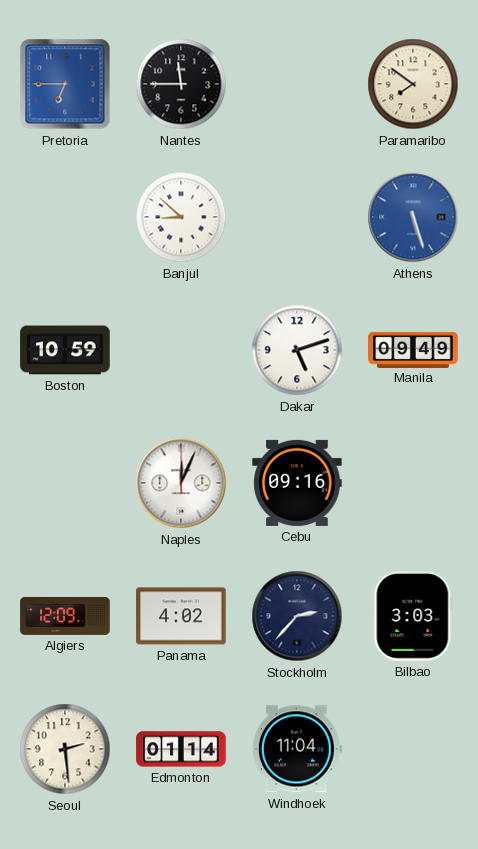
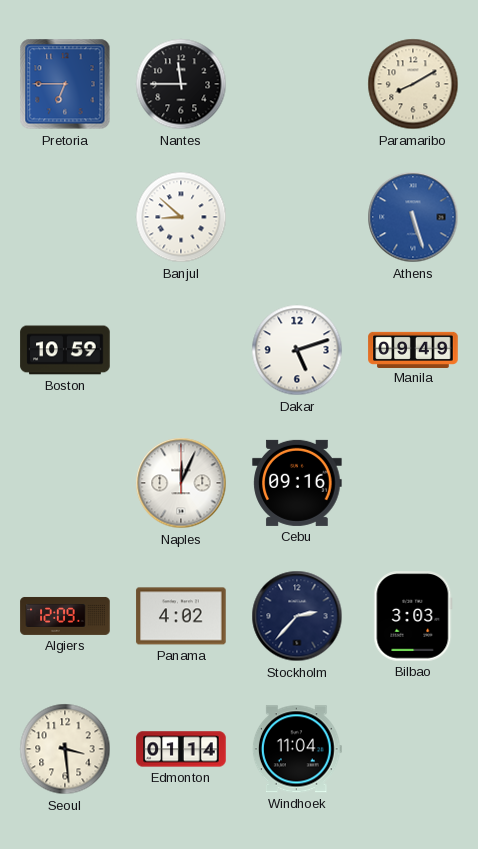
Paramaribo: 7:51 -> 8:10 (413, 84)
Seoul: 2:29 -> 3:29 (65, 749)
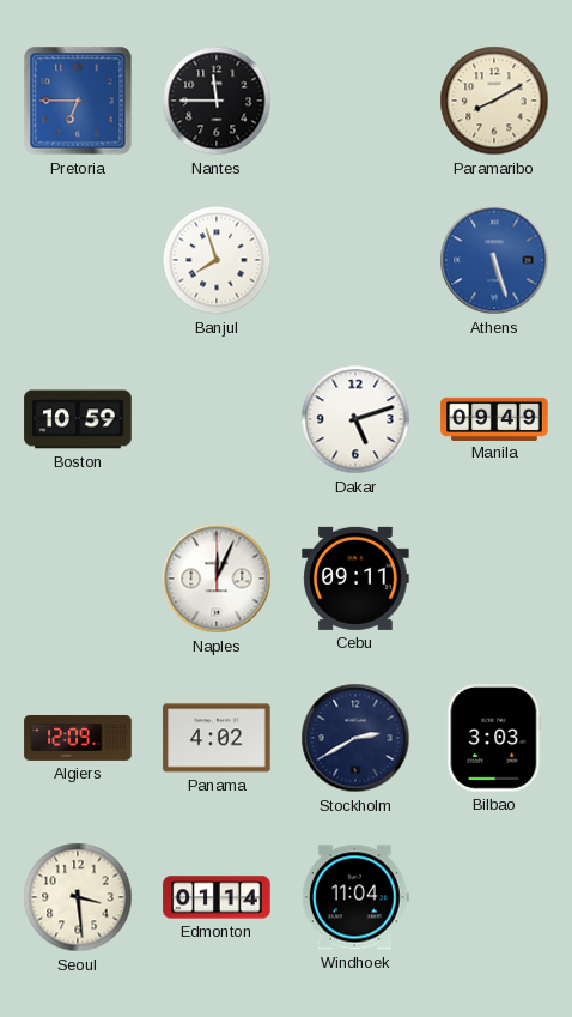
Banjul: 8:52 -> 7:57 (217, 260)
Cebu: 09:16 -> 09:11 (355, 579)
Stockholm: 2:37 -> 2:40 (355, 738)
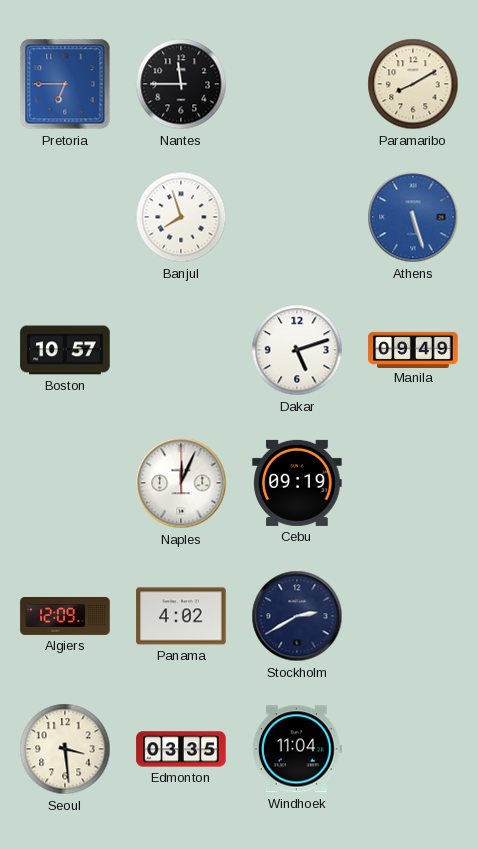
Boston: 10:59 -> 10:57 (65, 350)
Cebu: 09:11 -> 09:19 (297, 483)
Bilbao: 3:03 -> none (494, 738)
Edmonton: 01:14 -> 03:35 (181, 749)
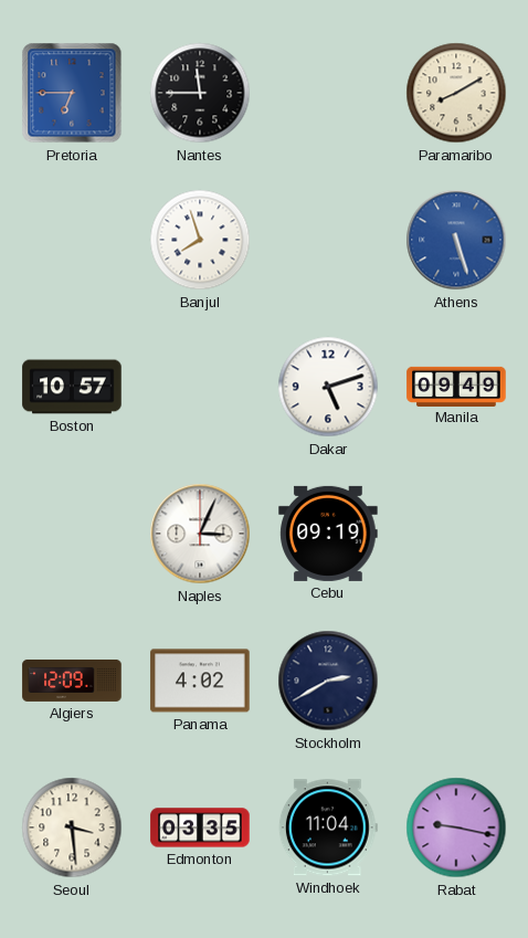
Naples: 12:04 -> 3:04 (200, 534)
Rabat: none -> 9:17 (456, 828)
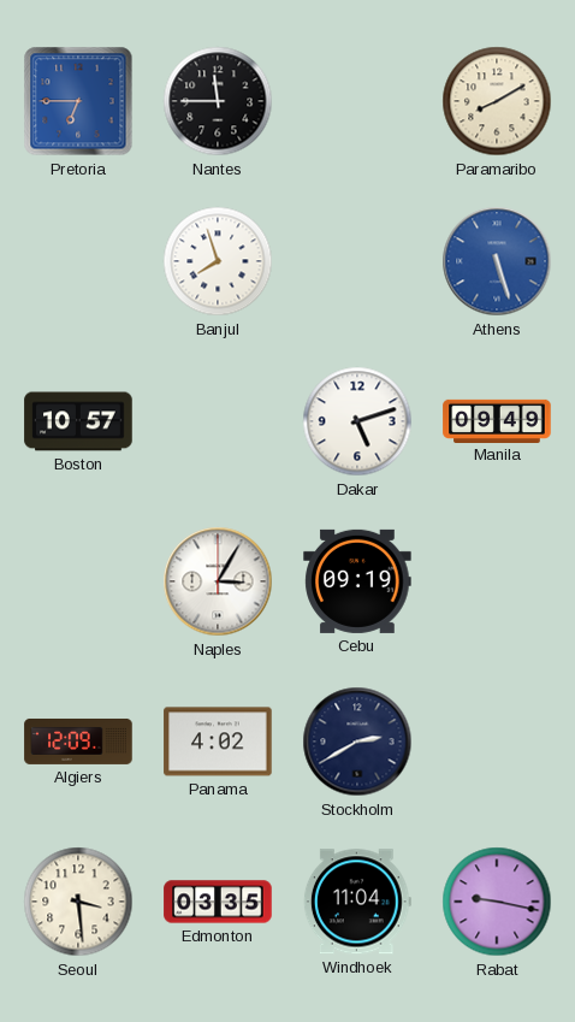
Naples: 3:04 -> 3:05 (218, 581)
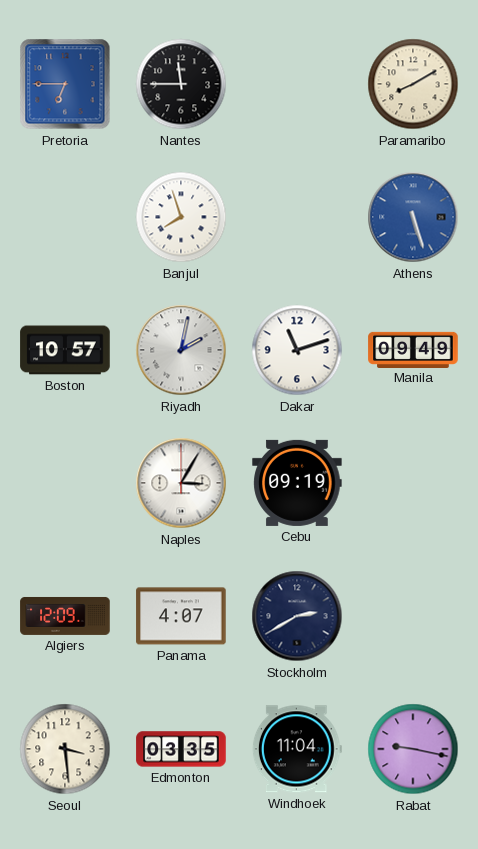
Riyadh: none -> 2:02 (181, 350)
Dakar: 5:12 -> 11:12 (297, 350)
Panama: 4:02 -> 4:07 (181, 616)
